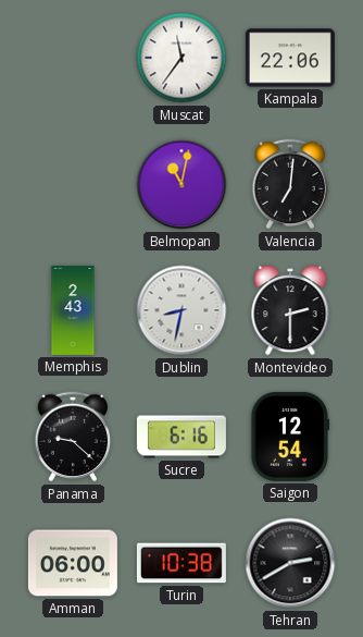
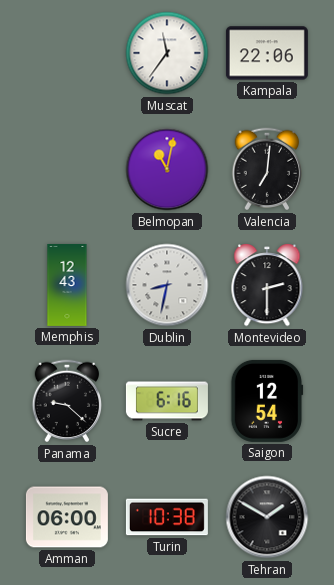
Memphis: 2:43 -> 12:43 (67, 285)
Tehran: 2:40 -> 1:50 (267, 517)
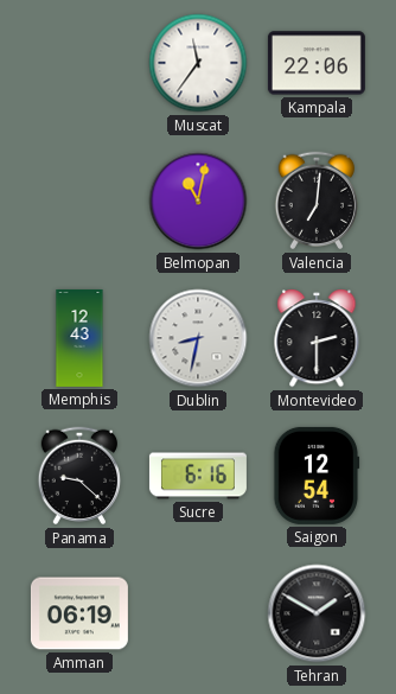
Amman: 06:00 -> 06:19 (79, 613)
Turin: 10:38 -> none (167, 517)
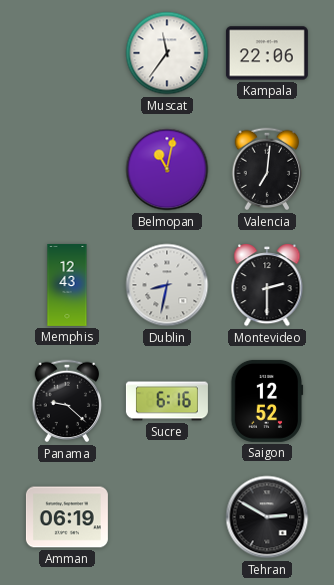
Saigon: 12:54 -> 12:52 (267, 401)
Tehran: 1:50 -> 2:50 (267, 517)
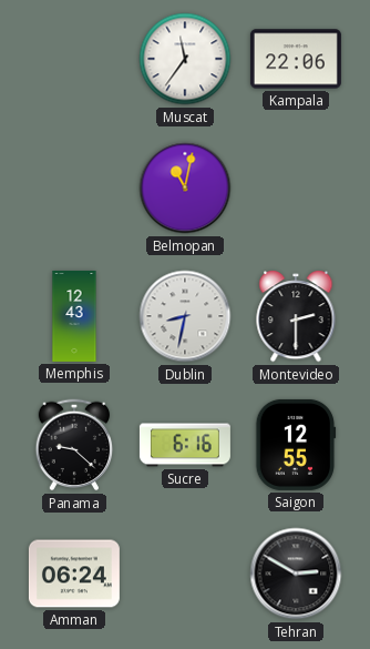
Valencia: 7:01 -> none (267, 169)
Saigon: 12:52 -> 12:55 (296, 445)
Amman: 06:19 -> 06:24 (74, 574)
